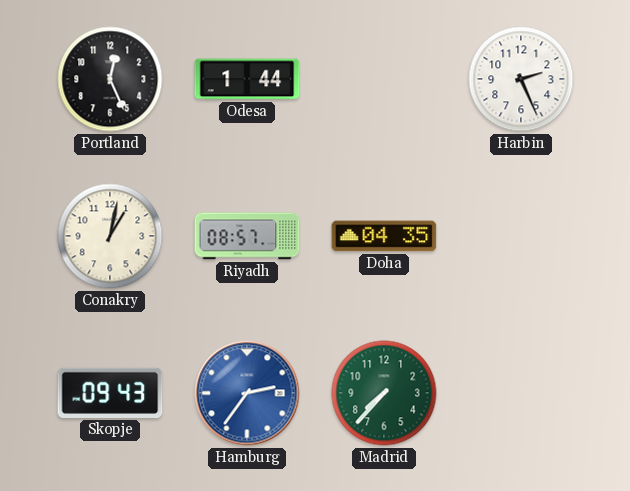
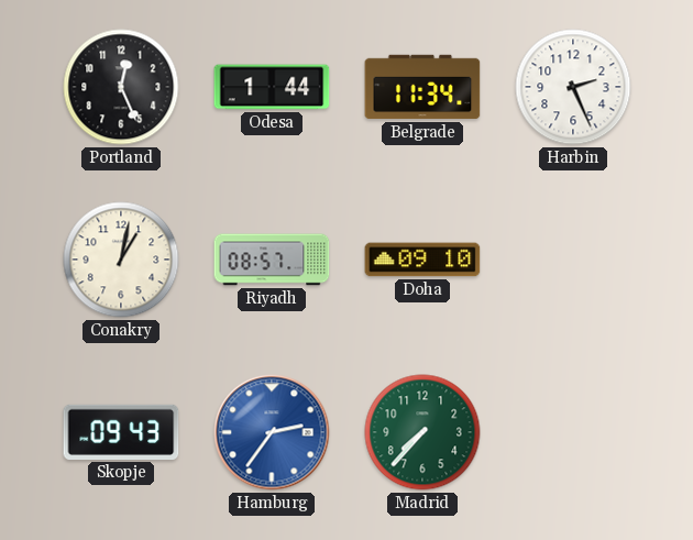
Belgrade: none -> 11:34 (422, 87)
Doha: 04:35 -> 09:10 (422, 260)
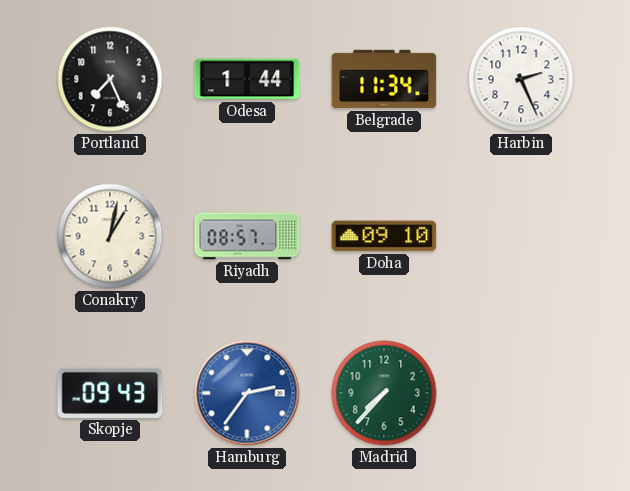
Portland: 12:26 -> 7:26 (110, 79)
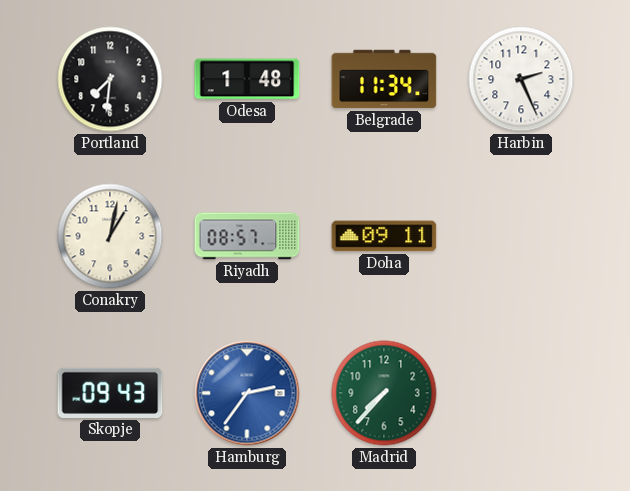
Portland: 7:26 -> 7:31 (110, 79)
Odesa: 1:44 -> 1:48 (247, 79)
Doha: 09:10 -> 09:11 (384, 236)
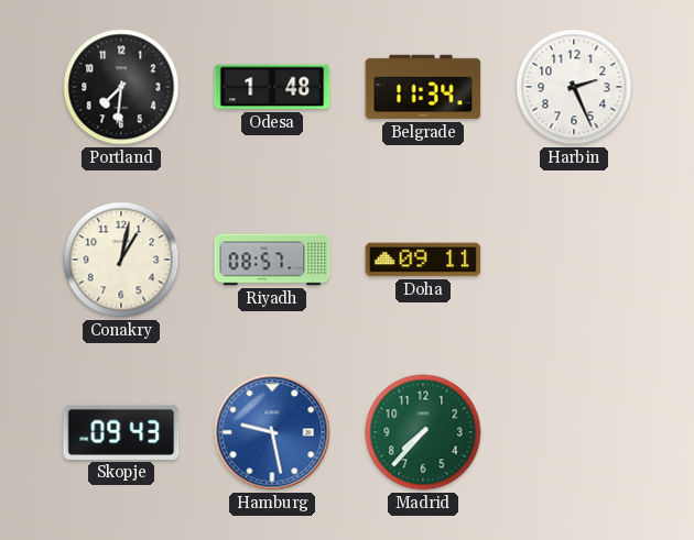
Hamburg: 2:36 -> 9:28 (272, 432)
